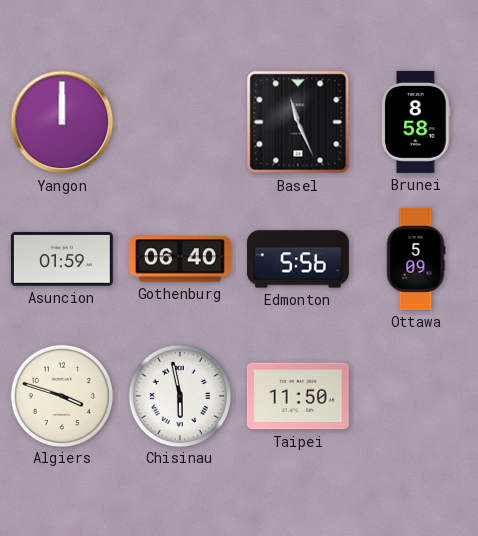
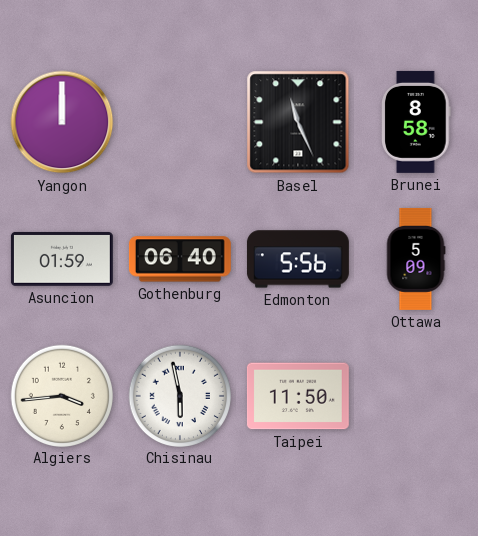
Algiers: 3:48 -> 3:44 (61, 395)
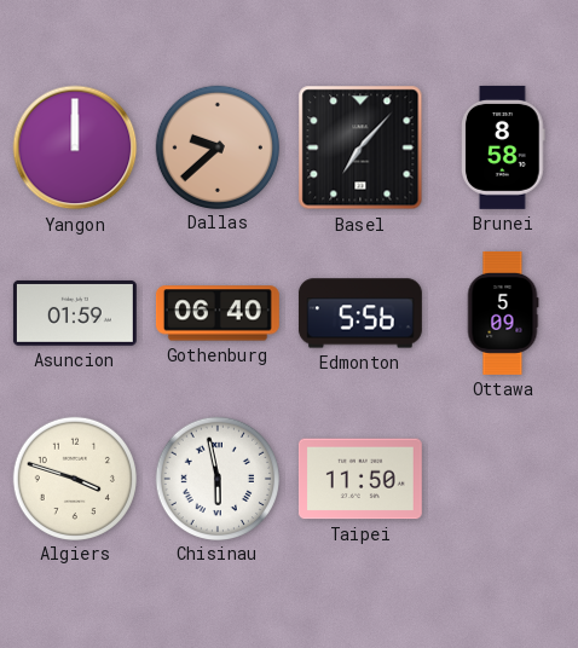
Dallas: none -> 9:38 (216, 146)
Basel: 11:26 -> 7:07 (360, 147)
Algiers: 3:44 -> 3:48 (74, 478)
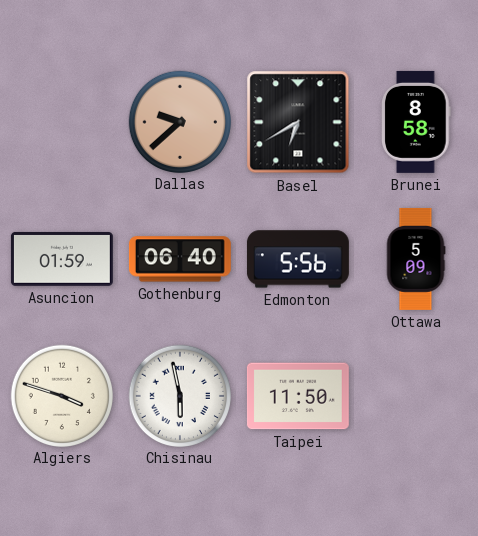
Yangon: 12:00 -> none (75, 147)
Basel: 7:07 -> 6:40 (298, 122)
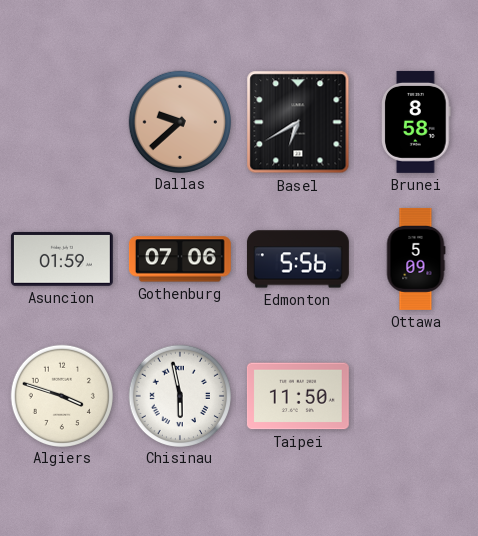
Gothenburg: 06:40 -> 07:06 (180, 259)
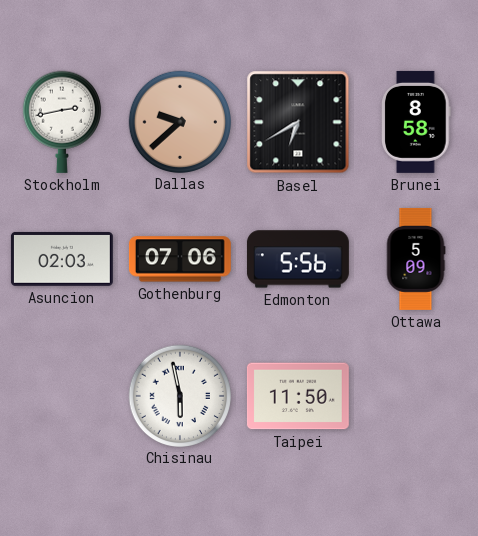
Stockholm: none -> 2:43 (62, 122)
Asuncion: 01:59 -> 02:03 (62, 259)
Algiers: 3:48 -> none (61, 395)
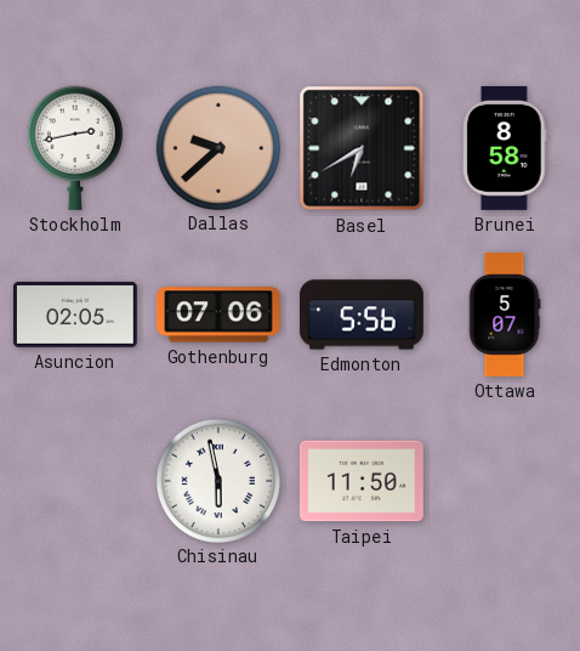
Asuncion: 02:03 -> 02:05 (75, 315)
Ottawa: 5:09 -> 5:07 (505, 315)
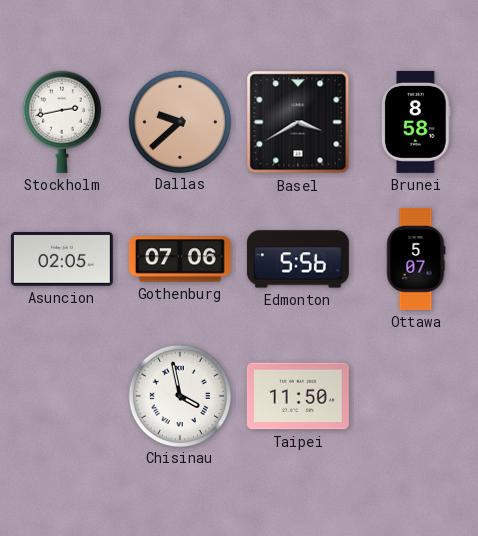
Basel: 6:40 -> 3:40 (298, 122)
Chisinau: 5:58 -> 3:58 (179, 395)
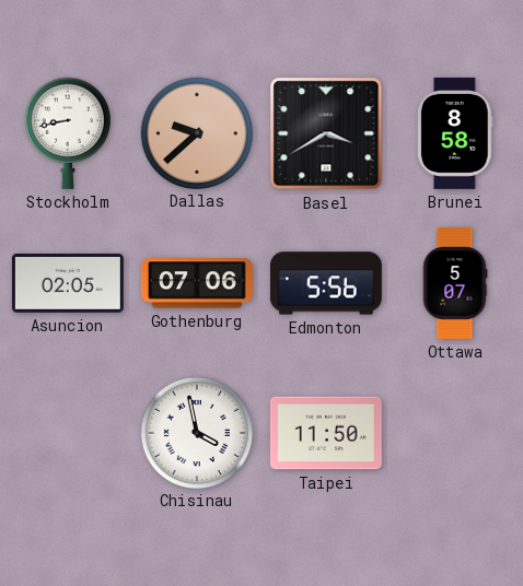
Stockholm: 2:43 -> 8:43 (68, 133)
